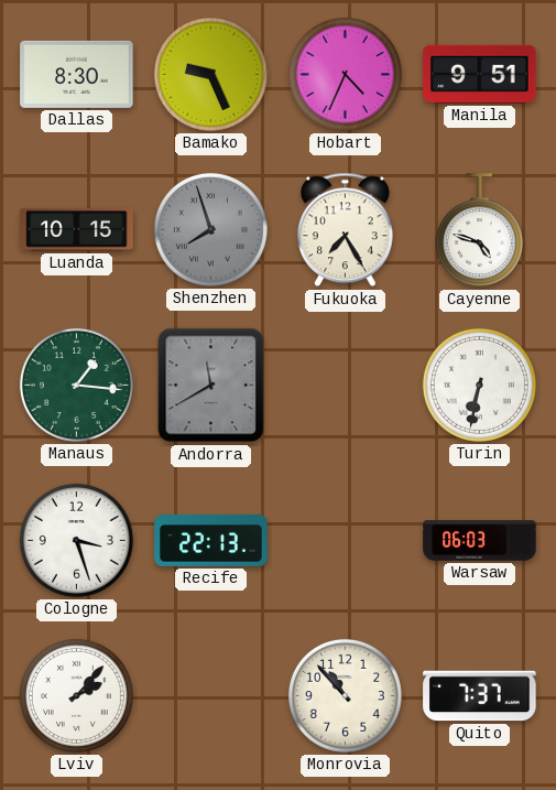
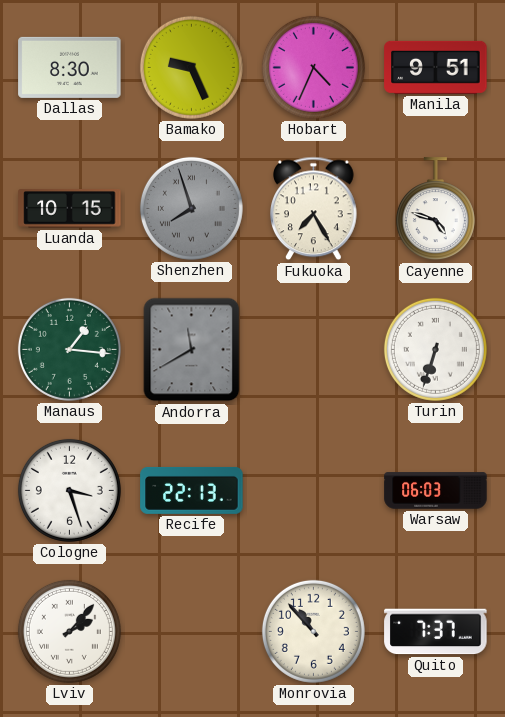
Turin: 6:32 -> 6:33 (435, 349)
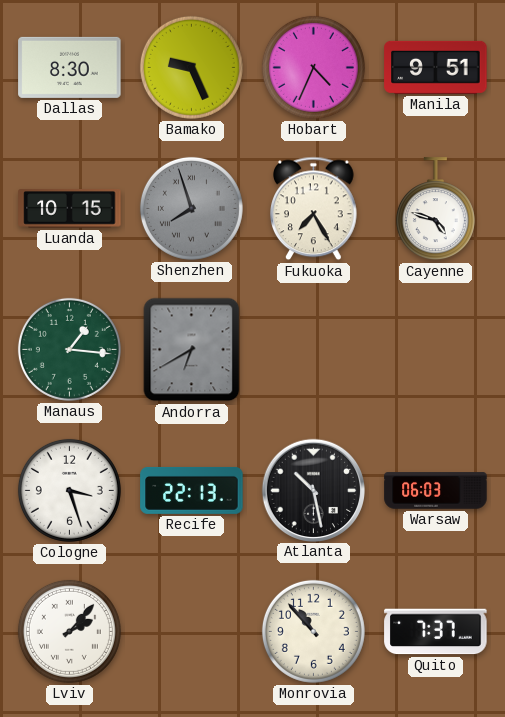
Andorra: 11:40 -> 6:40 (192, 350)
Turin: 6:33 -> none (435, 349)
Atlanta: none -> 10:28 (313, 490)
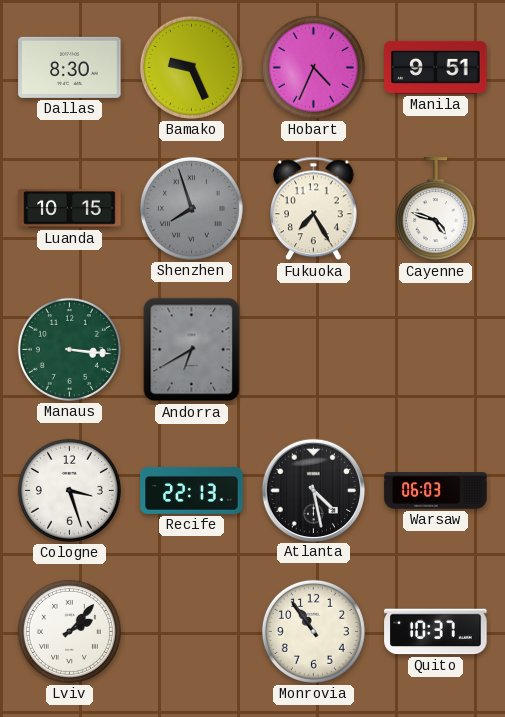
Manaus: 1:16 -> 3:16 (69, 349)
Atlanta: 10:28 -> 4:28 (313, 490)
Monrovia: 10:53 -> 10:54 (313, 631)
Quito: 7:37 -> 10:37 (436, 632)
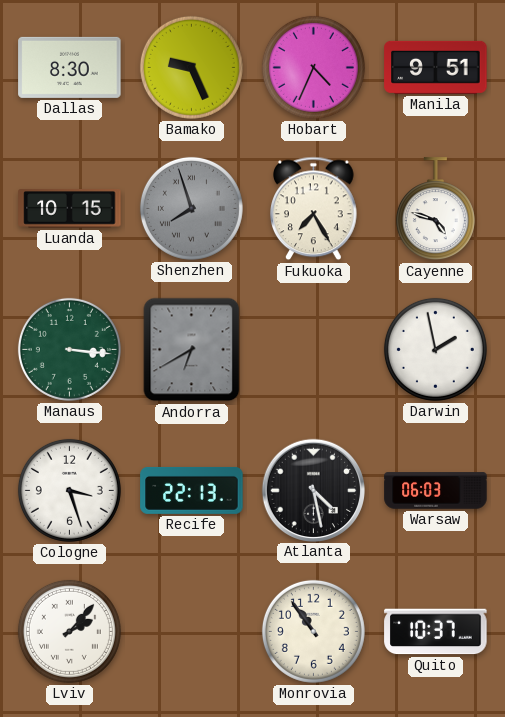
Darwin: none -> 1:58 (435, 349)
